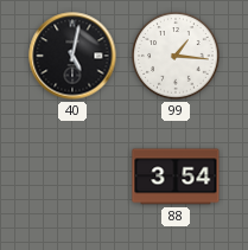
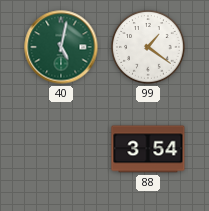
40 dial: black -> green (61, 47)
99: 1:16 -> 1:21 (148, 47)
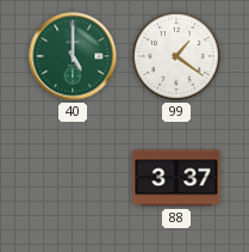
40: 5:02 -> 5:00 (73, 56)
88: 3:54 -> 3:37 (176, 178)
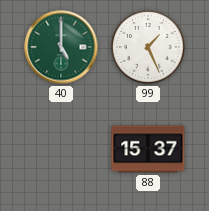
99: 1:21 -> 1:26 (148, 47)
88: 3:37 -> 15:37 (148, 149)
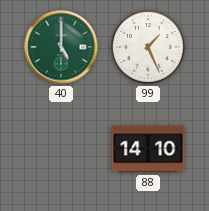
88: 15:37 -> 14:10 (148, 149)
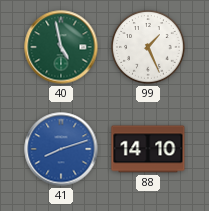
40: 5:00 -> 4:58 (61, 47)
41: none -> 8:12 (61, 149)
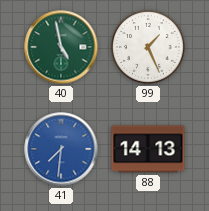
41: 8:12 -> 7:31 (61, 149)
88: 14:10 -> 14:13 (148, 149)
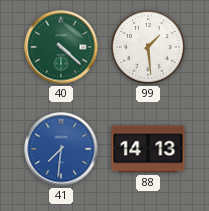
40: 4:58 -> 4:22 (61, 47)
99: 1:26 -> 1:29 (148, 47)
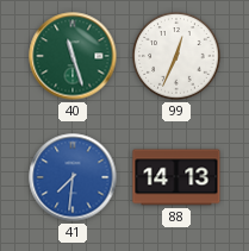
40: 4:22 -> 11:27 (73, 56)
99: 1:29 -> 12:34 (176, 56)
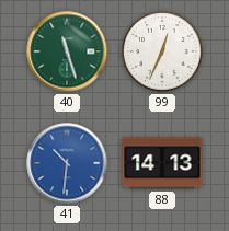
41: 7:31 -> 10:31 (67, 163)
